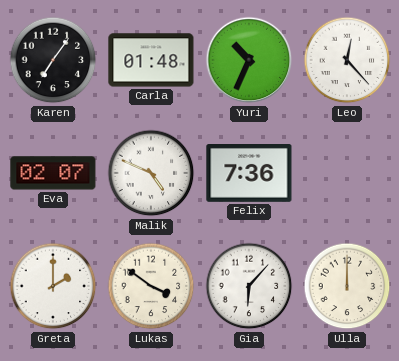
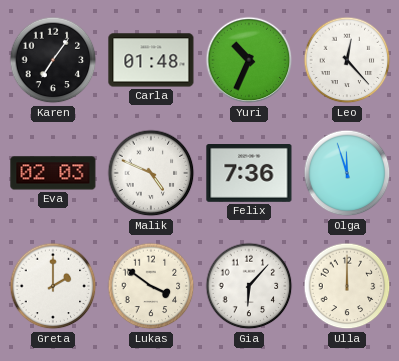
Eva: 02:07 -> 02:03 (53, 173)
Olga: none -> 11:57 (347, 173)
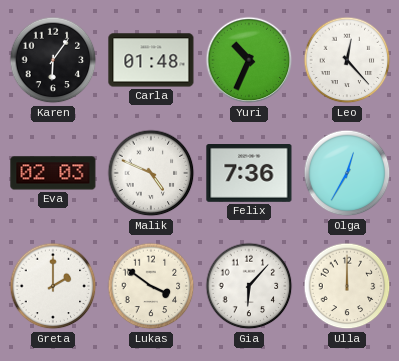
Karen: 7:06 -> 6:06 (53, 60)
Olga: 11:57 -> 12:35 (347, 173)
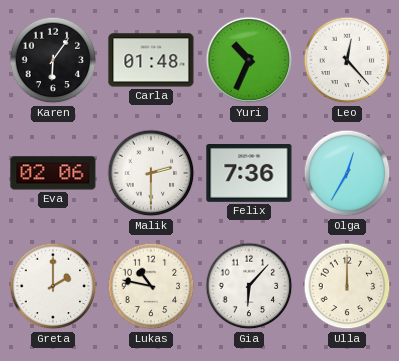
Eva: 02:03 -> 02:06 (53, 173)
Malik: 4:49 -> 2:30 (151, 173)
Lukas: 3:51 -> 10:47 (151, 286)
